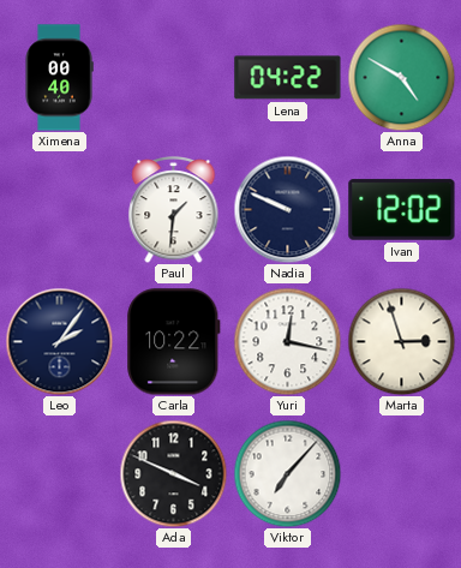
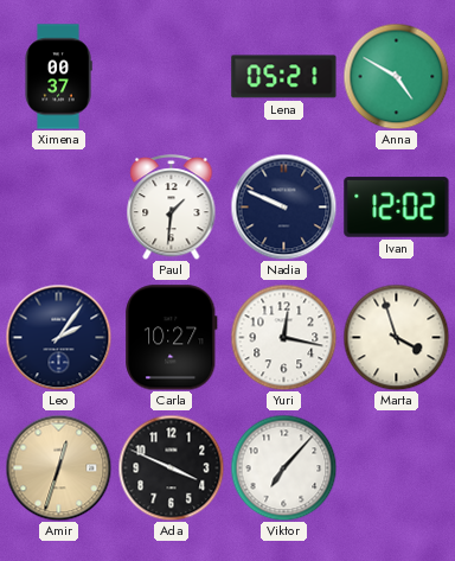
Ximena: 00:40 -> 00:37 (58, 77)
Lena: 04:22 -> 05:21 (284, 77)
Carla: 10:22 -> 10:27 (172, 338)
Marta: 2:57 -> 3:57 (396, 337)
Amir: none -> 12:33 (58, 467)
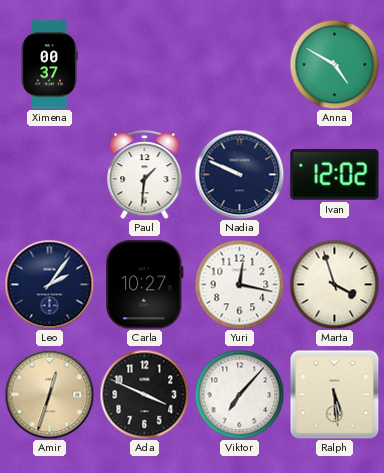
Lena: 05:21 -> none (284, 77)
Ralph: none -> 5:29 (334, 394)
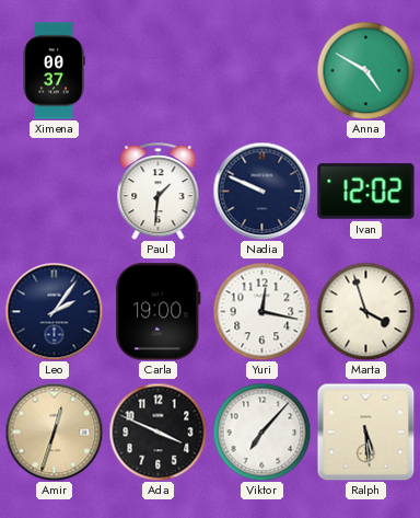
Carla: 10:27 -> 19:00 (159, 312)
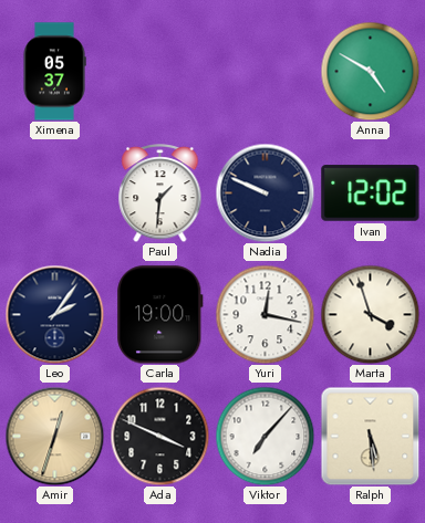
Ximena: 00:37 -> 05:37 (54, 72)
